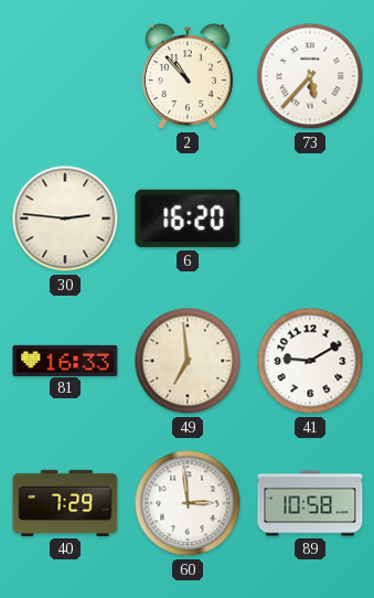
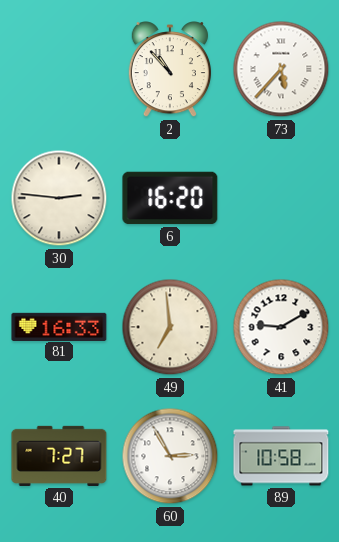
40: 7:29 -> 7:27 (59, 456)
60: 2:59 -> 2:55 (170, 456)
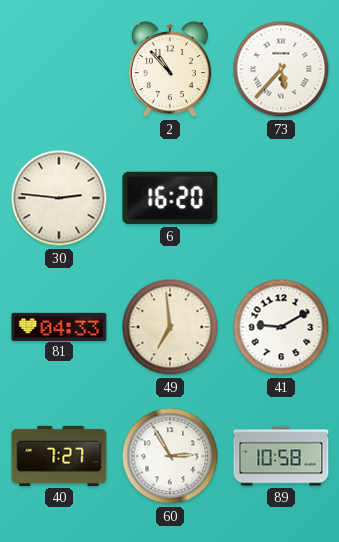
81: 16:33 -> 04:33 (59, 326)
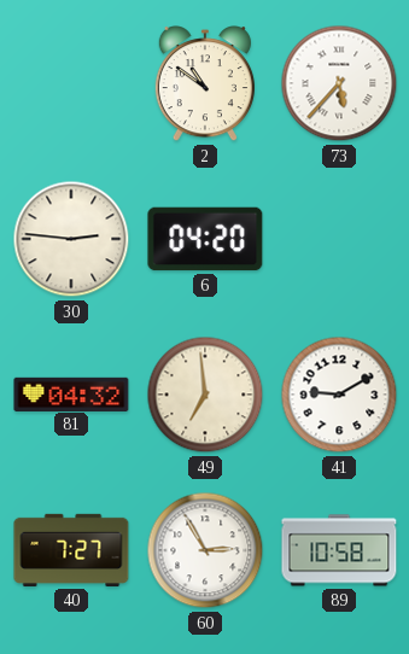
2: 10:53 -> 10:51 (205, 84)
6: 16:20 -> 04:20 (205, 239)
81: 04:33 -> 04:32 (71, 393)
